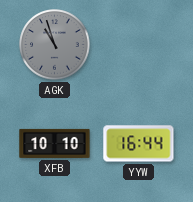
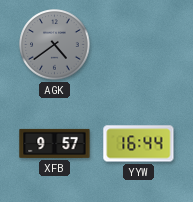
AGK: 10:57 -> 4:39 (55, 45)
XFB: 10:10 -> 9:57 (55, 143)
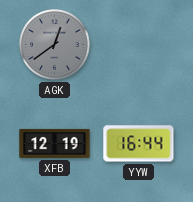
AGK: 4:39 -> 12:39 (55, 45)
XFB: 9:57 -> 12:19 (55, 143)
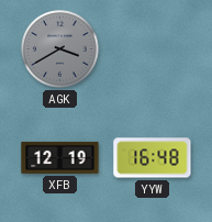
AGK: 12:39 -> 3:40 (60, 49)
YYW: 16:44 -> 16:48 (153, 158)
